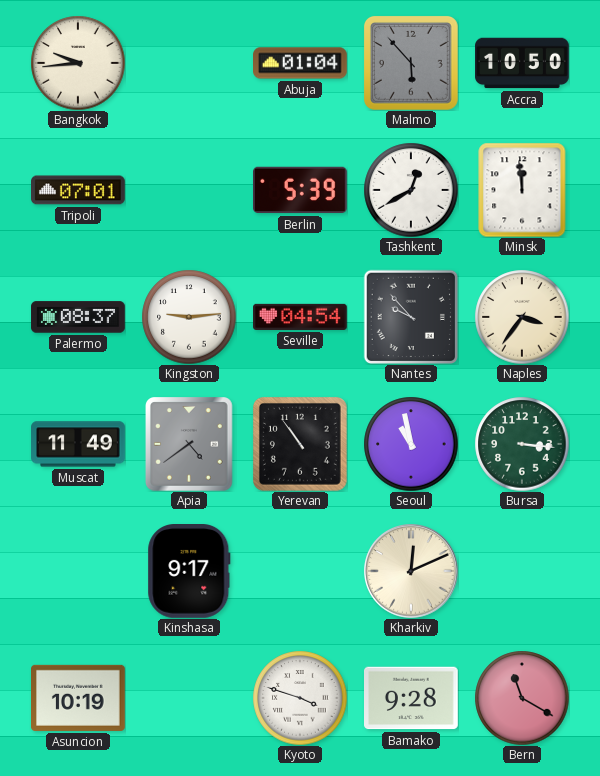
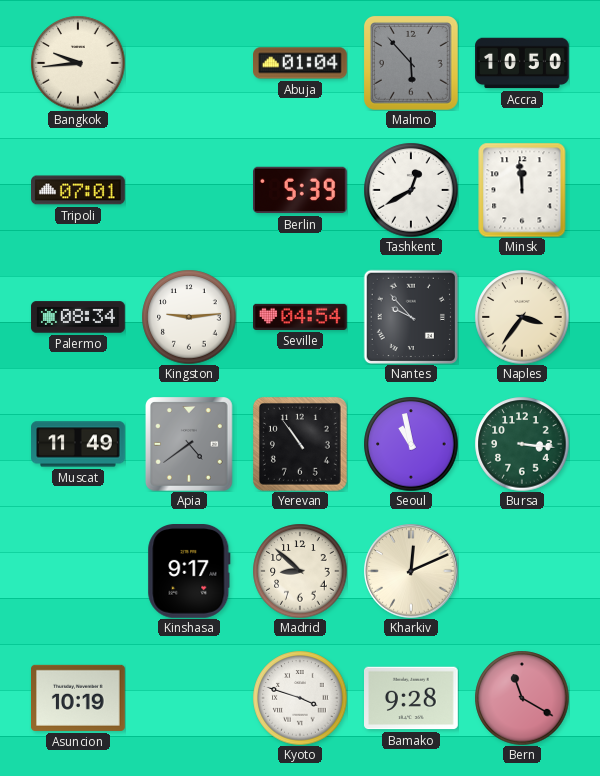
Palermo: 08:37 -> 08:34 (78, 317)
Madrid: none -> 8:52 (300, 571)
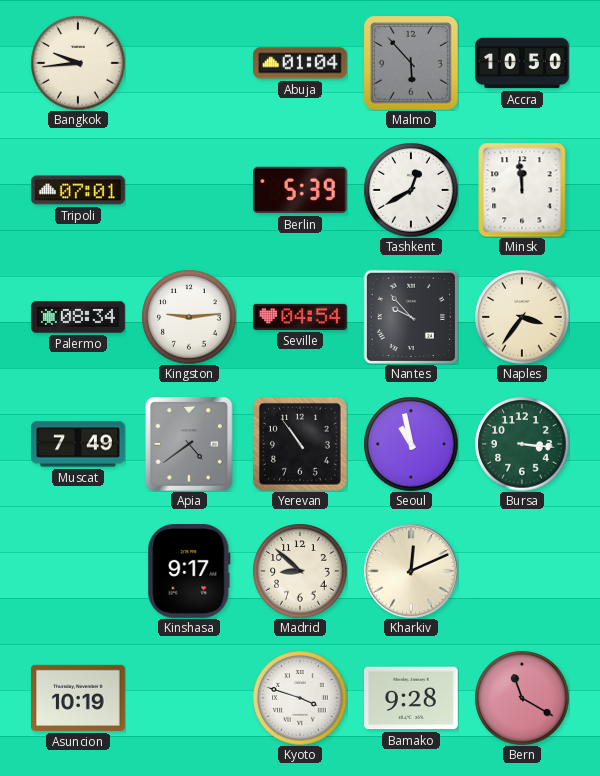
Muscat: 11:49 -> 7:49 (78, 444)
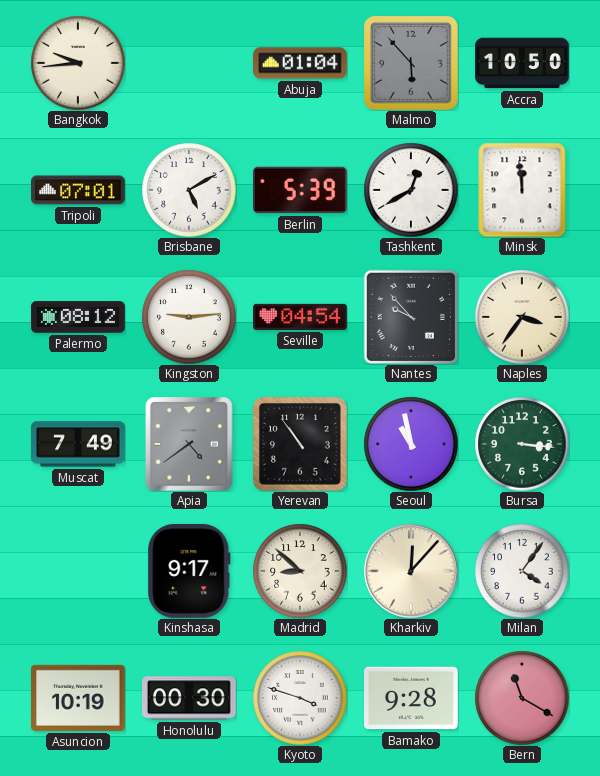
Brisbane: none -> 5:10 (189, 190)
Palermo: 08:34 -> 08:12 (78, 317)
Kharkiv: 12:11 -> 12:07 (411, 571)
Milan: none -> 4:06 (522, 571)
Honolulu: none -> 00:30 (190, 698)
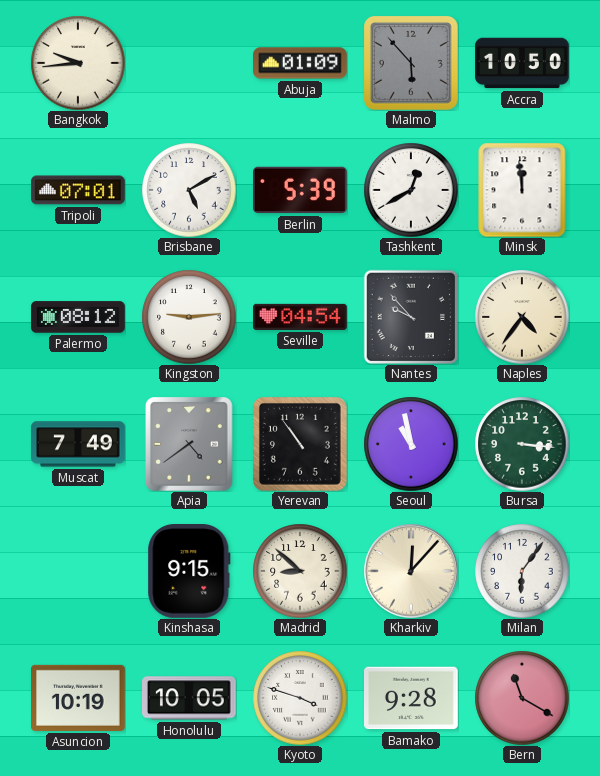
Abuja: 01:04 -> 01:09 (301, 63)
Naples: 3:36 -> 4:36 (522, 317)
Kinshasa: 9:17 -> 9:15 (189, 572)
Milan: 4:06 -> 6:06 (522, 571)
Honolulu: 00:30 -> 10:05 (190, 698)
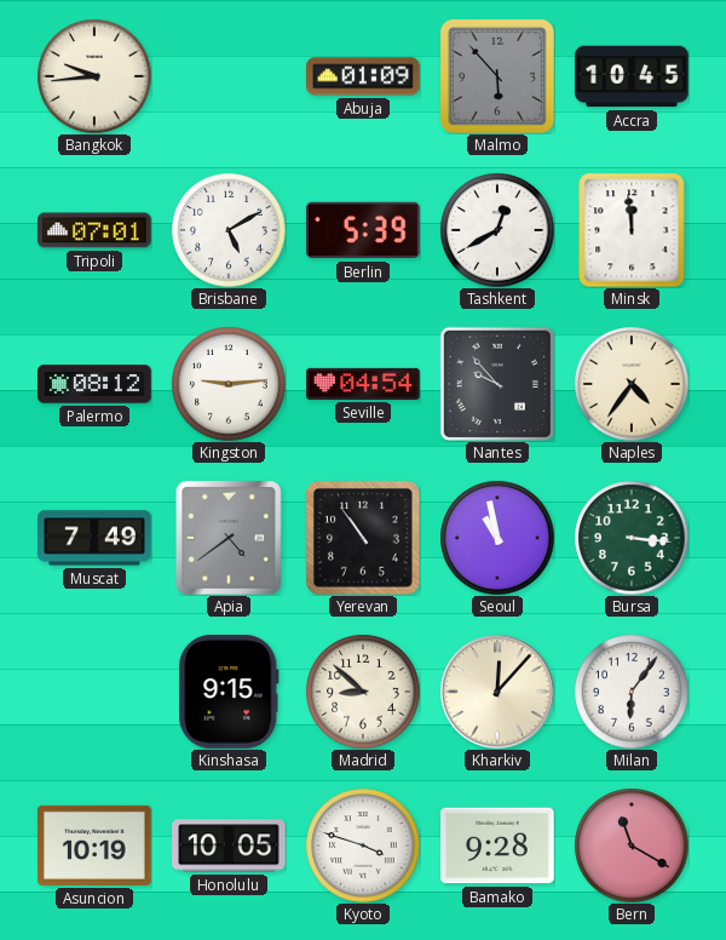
Accra: 10:50 -> 10:45 (632, 76)
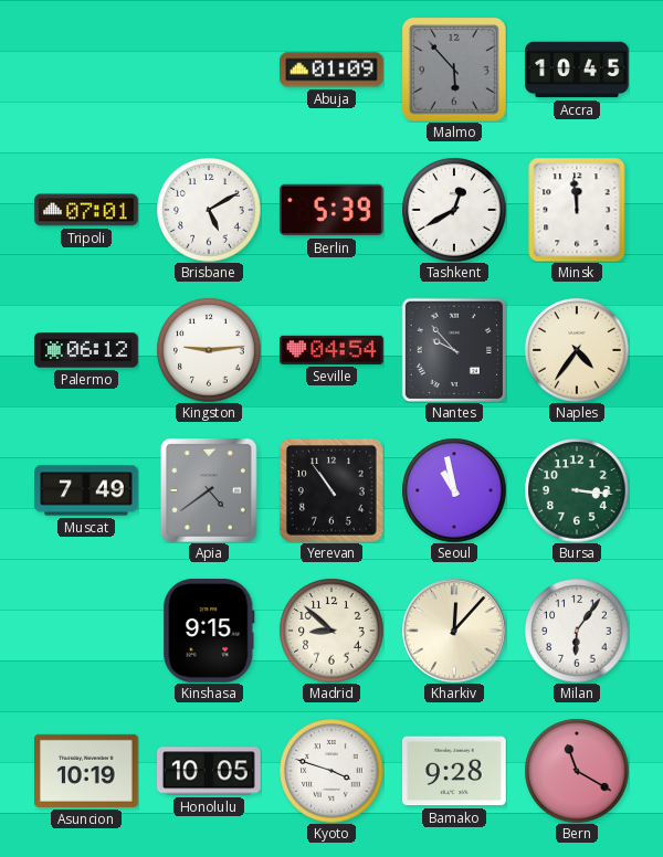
Bangkok: 9:44 -> none (94, 76)
Palermo: 08:12 -> 06:12 (86, 350)
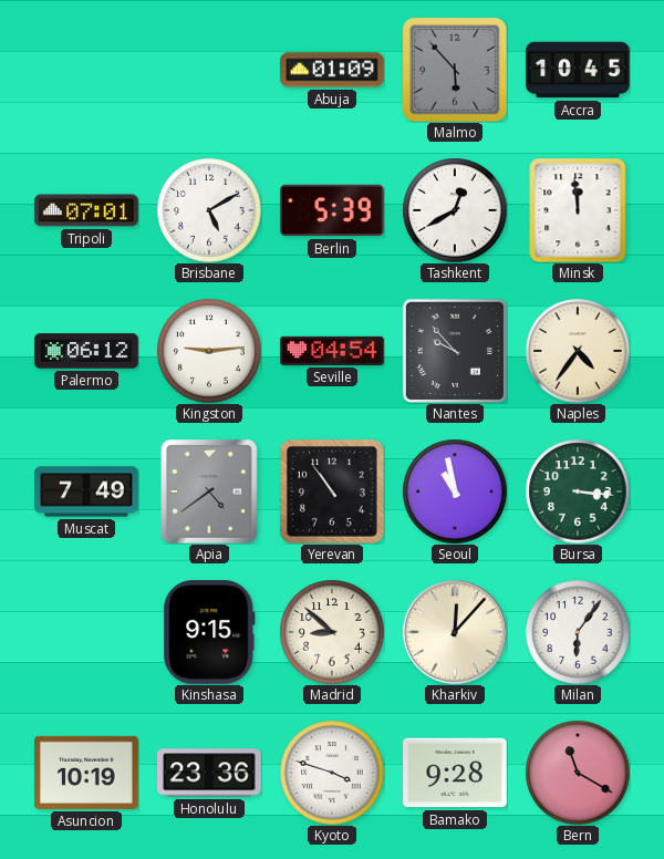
Honolulu: 10:05 -> 23:36 (210, 773)
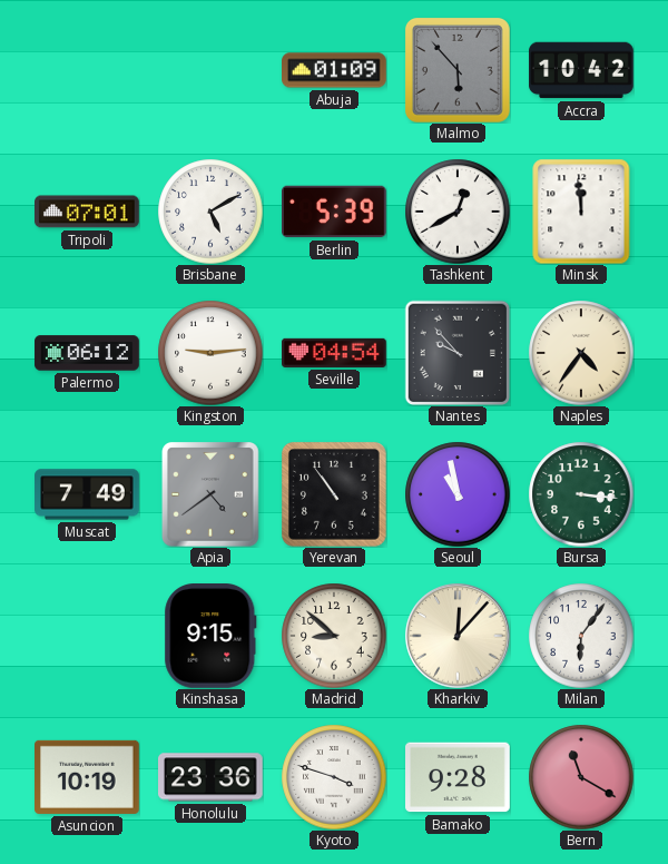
Accra: 10:45 -> 10:42 (581, 70)
